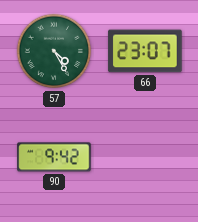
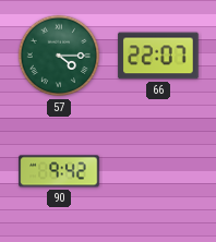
57: 4:25 -> 4:15 (59, 56)
66: 23:07 -> 22:07 (158, 56)
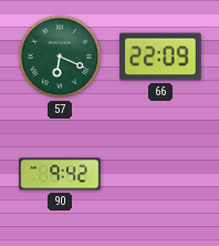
57: 4:15 -> 6:19 (60, 57)
66: 22:07 -> 22:09 (160, 57)
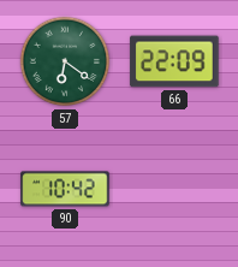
57: 6:19 -> 6:21 (65, 61)
90: 9:42 -> 10:42 (65, 189)
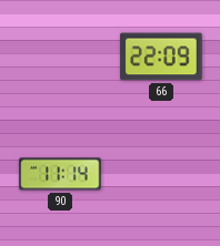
57: 6:21 -> none (65, 61)
90: 10:42 -> 11:14 (60, 174)
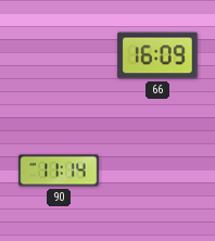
66: 22:09 -> 16:09 (157, 55)
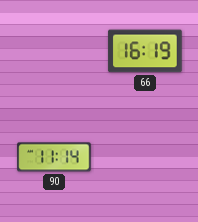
66: 16:09 -> 16:19 (145, 51)
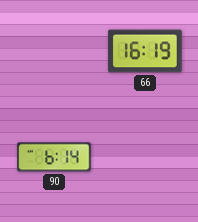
90: 11:14 -> 6:14 (54, 157)
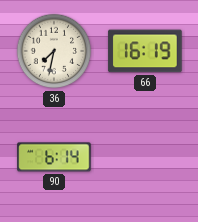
36: none -> 7:32 (54, 51)
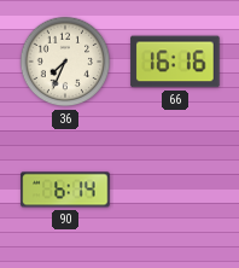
36: 7:32 -> 7:34 (65, 62)
66: 16:19 -> 16:16 (175, 62)
